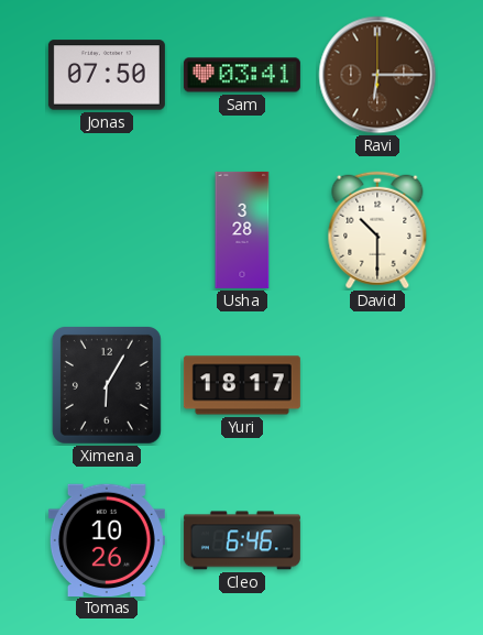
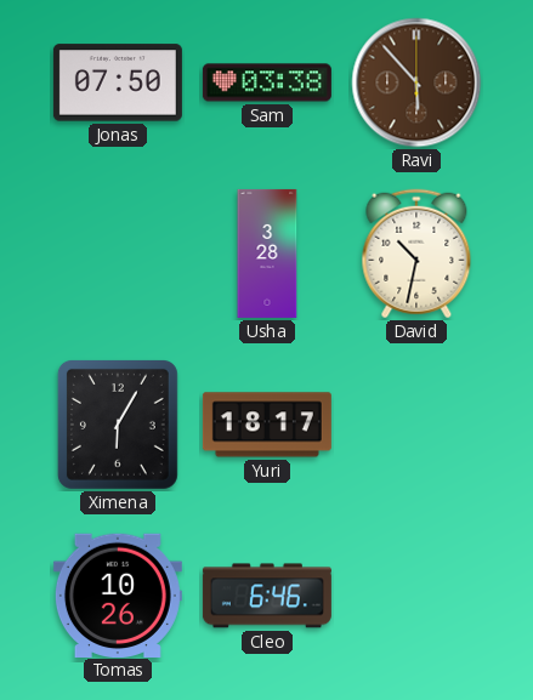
Sam: 03:41 -> 03:38 (267, 82)
Ravi: 6:15 -> 5:53 (416, 82)
David: 10:30 -> 10:32 (416, 254)
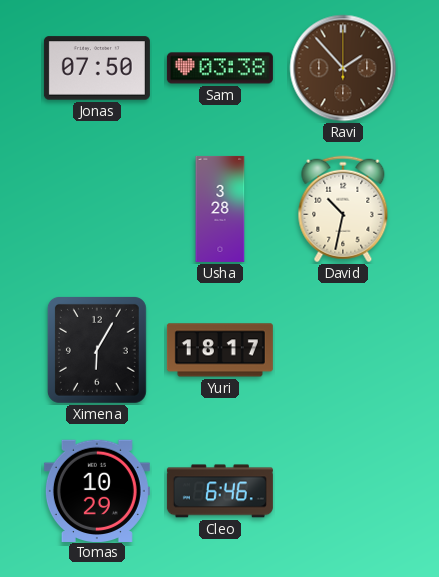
Ravi: 5:53 -> 1:53 (343, 68)
Tomas: 10:26 -> 10:29 (97, 490)
